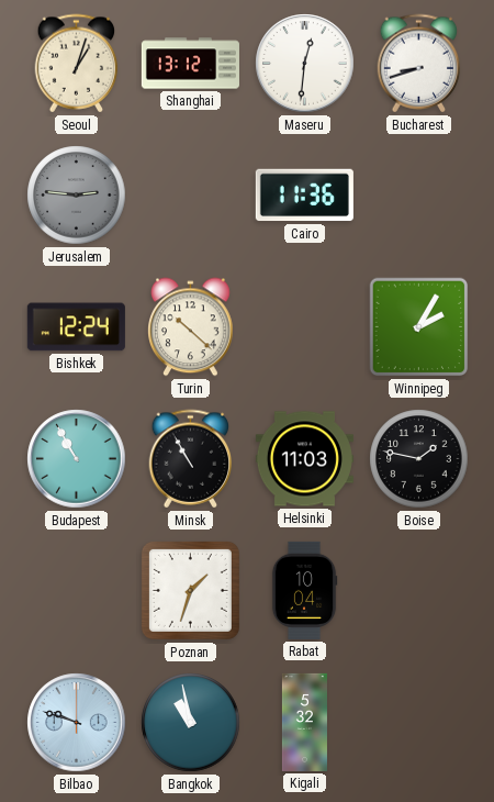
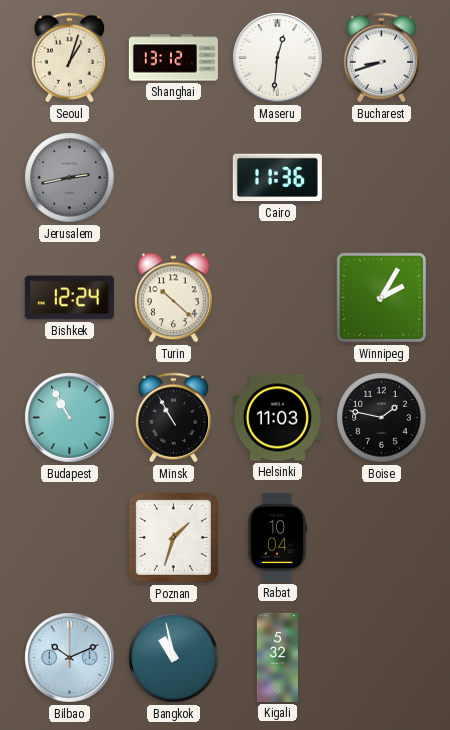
Jerusalem: 2:46 -> 2:43 (70, 178)
Bilbao: 9:48 -> 10:11 (70, 658)
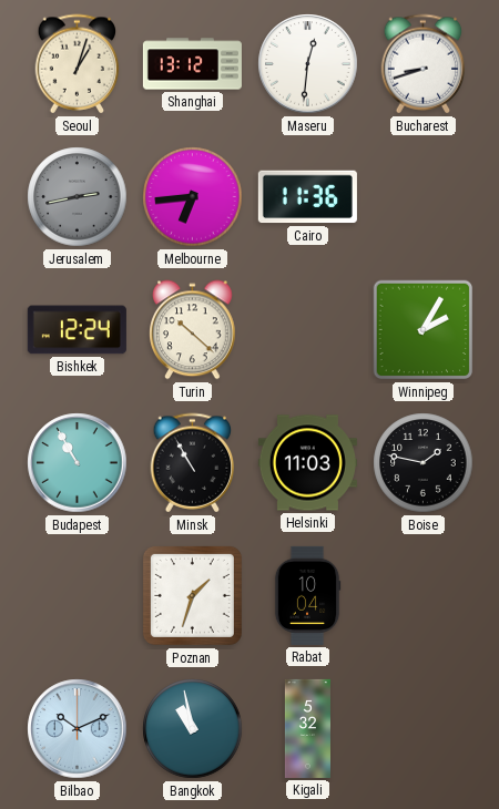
Melbourne: none -> 6:44 (193, 197)
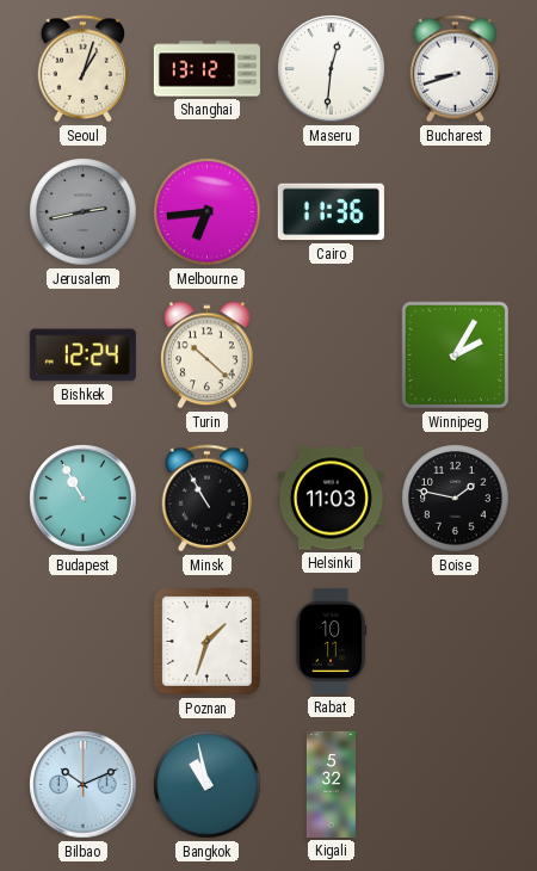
Rabat: 10:04 -> 10:11 (331, 641)
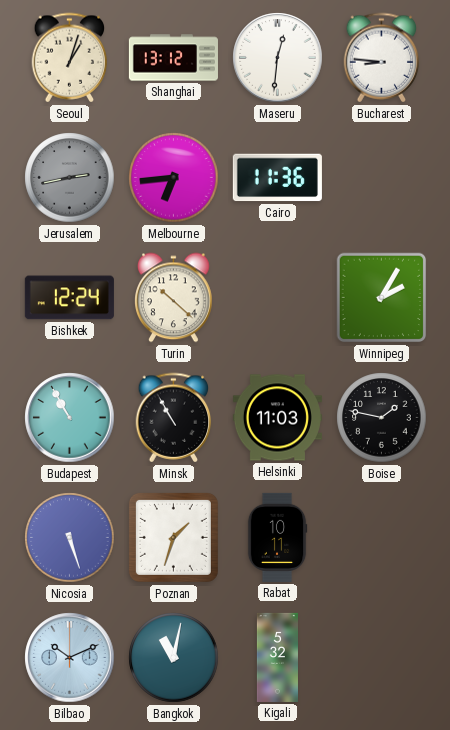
Bucharest: 8:42 -> 8:46 (382, 58)
Nicosia: none -> 5:27 (70, 538)
Bangkok: 10:58 -> 11:02 (174, 658)
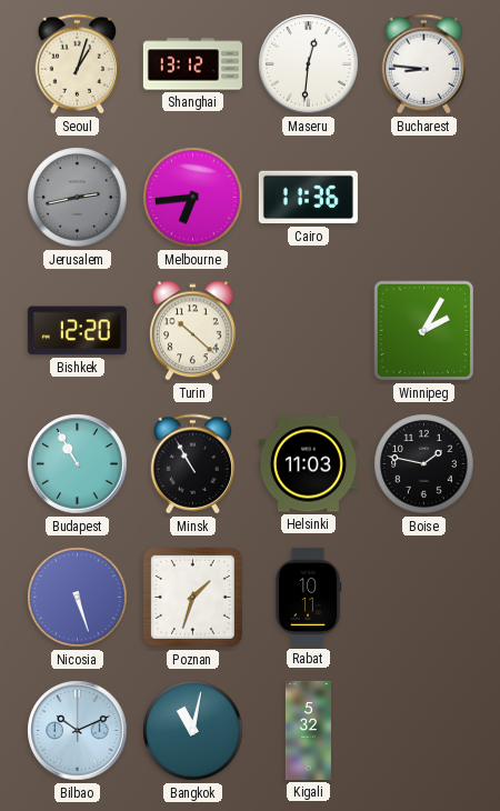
Bishkek: 12:24 -> 12:20 (77, 331)
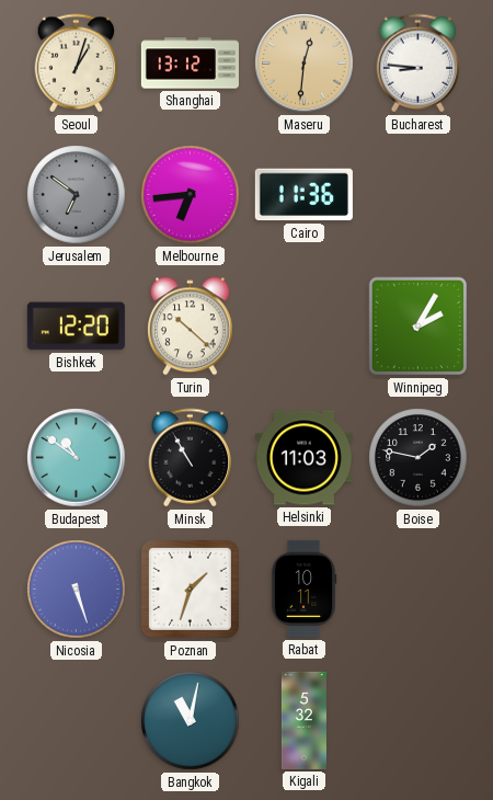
Maseru dial: white -> champagne (305, 64)
Jerusalem: 2:43 -> 6:51 (77, 195)
Budapest: 10:55 -> 10:51 (77, 458)
Bilbao: 10:11 -> none (78, 731)
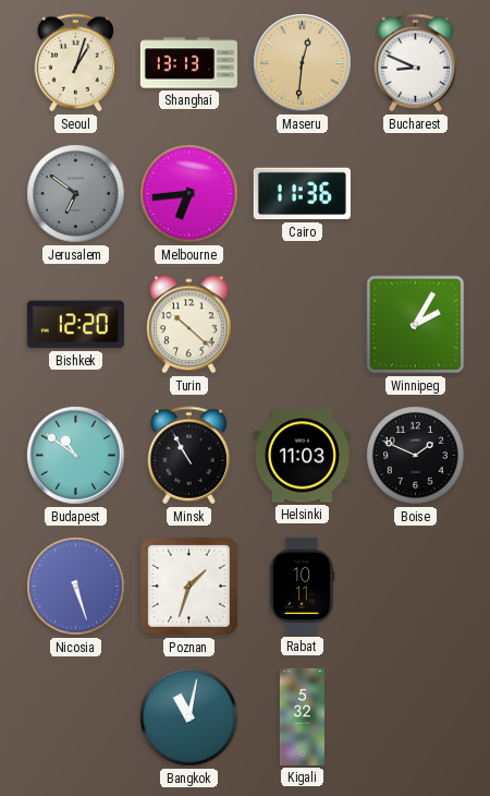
Shanghai: 13:12 -> 13:13 (188, 63)
Bucharest: 8:46 -> 8:49 (416, 63)
Boise: 1:47 -> 1:49 (416, 456)
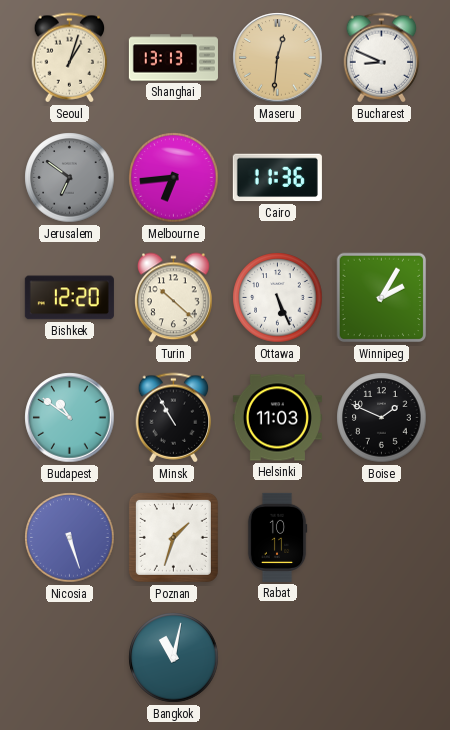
Ottawa: none -> 5:26 (278, 298)
Kigali: 5:32 -> none (302, 716)
